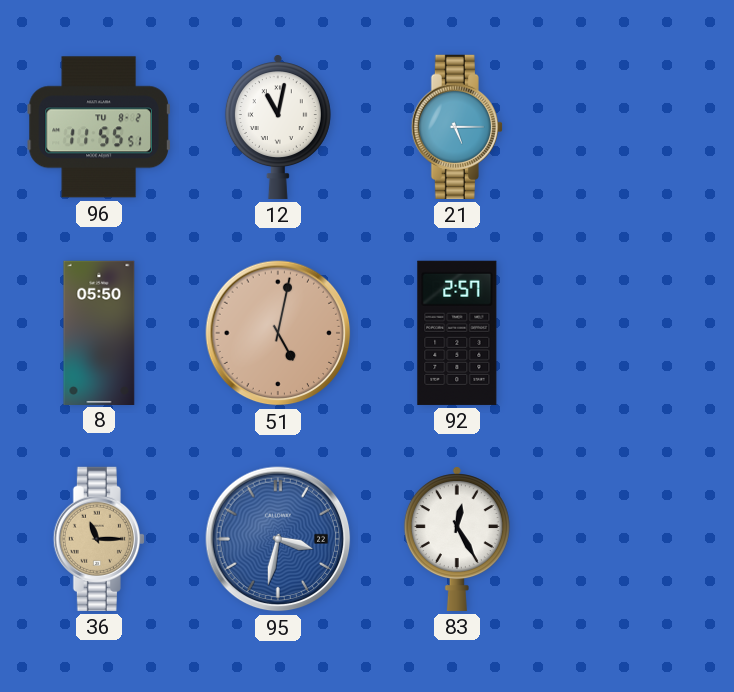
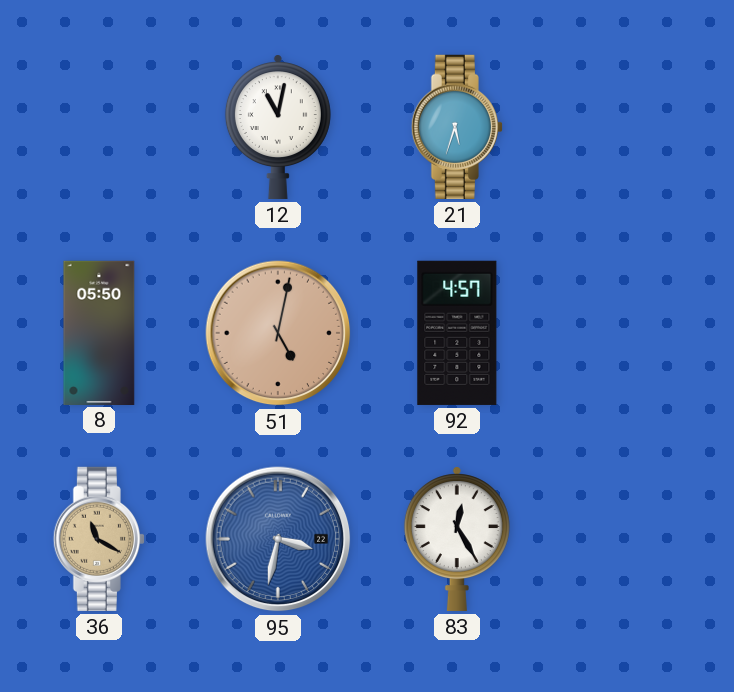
96: 11:55 -> none (99, 127)
21: 5:15 -> 5:33 (457, 127)
92: 2:57 -> 4:57 (457, 333)
36: 11:15 -> 11:20 (99, 539)
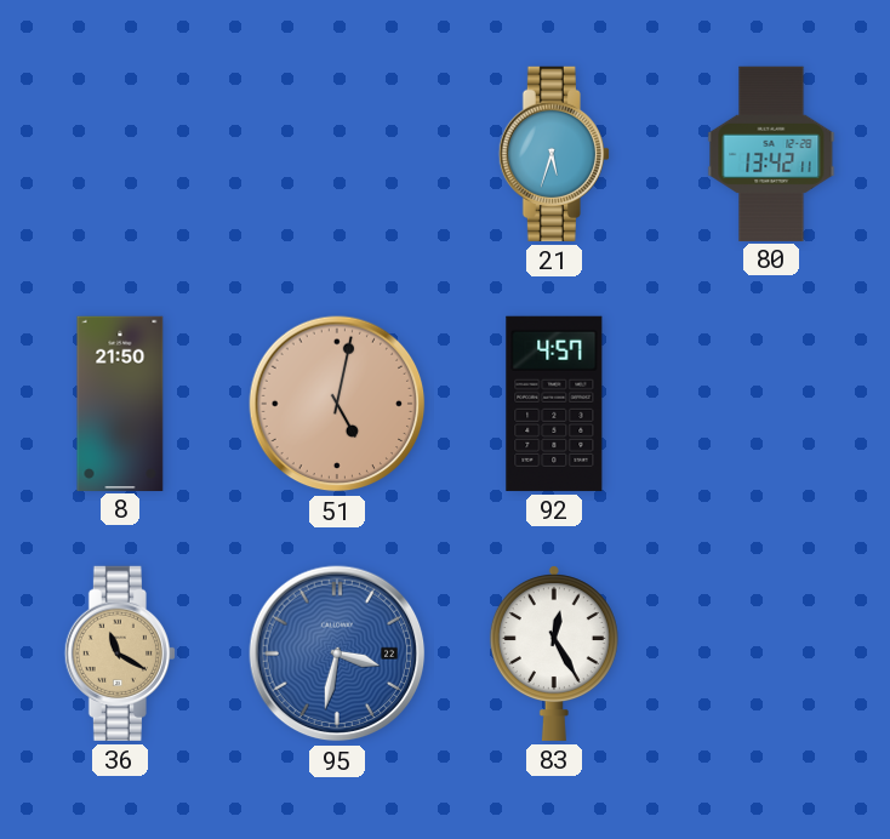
12: 11:02 -> none (278, 127)
80: none -> 13:42 (771, 153)
8: 05:50 -> 21:50 (120, 403)
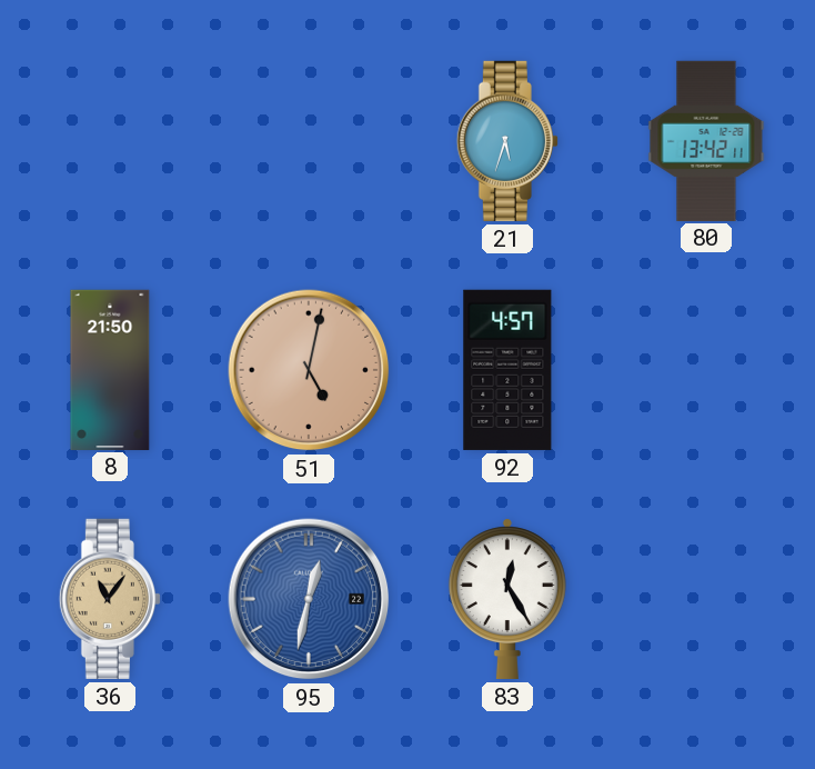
36: 11:20 -> 11:06 (110, 599)
95: 3:32 -> 12:32 (309, 599)
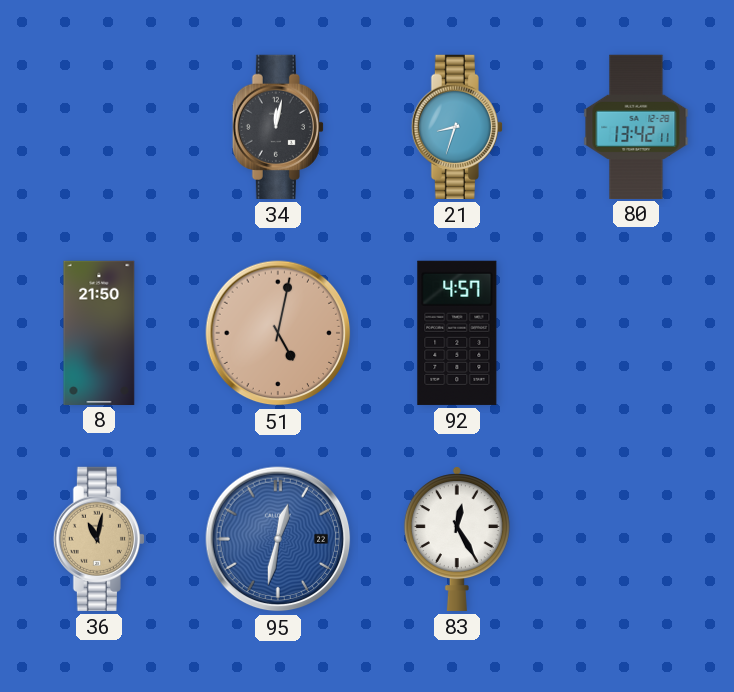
34: none -> 12:02 (278, 127)
21: 5:33 -> 8:33 (457, 127)
36: 11:06 -> 11:02 (99, 539)
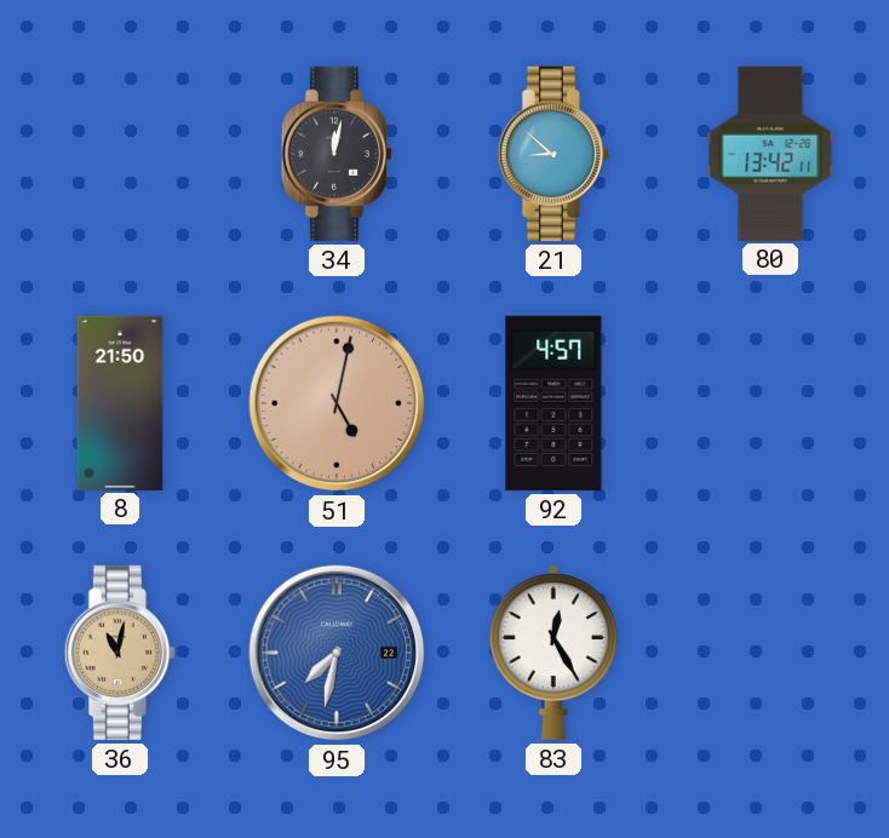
21: 8:33 -> 8:52 (554, 154)
95: 12:32 -> 7:32 (337, 653)
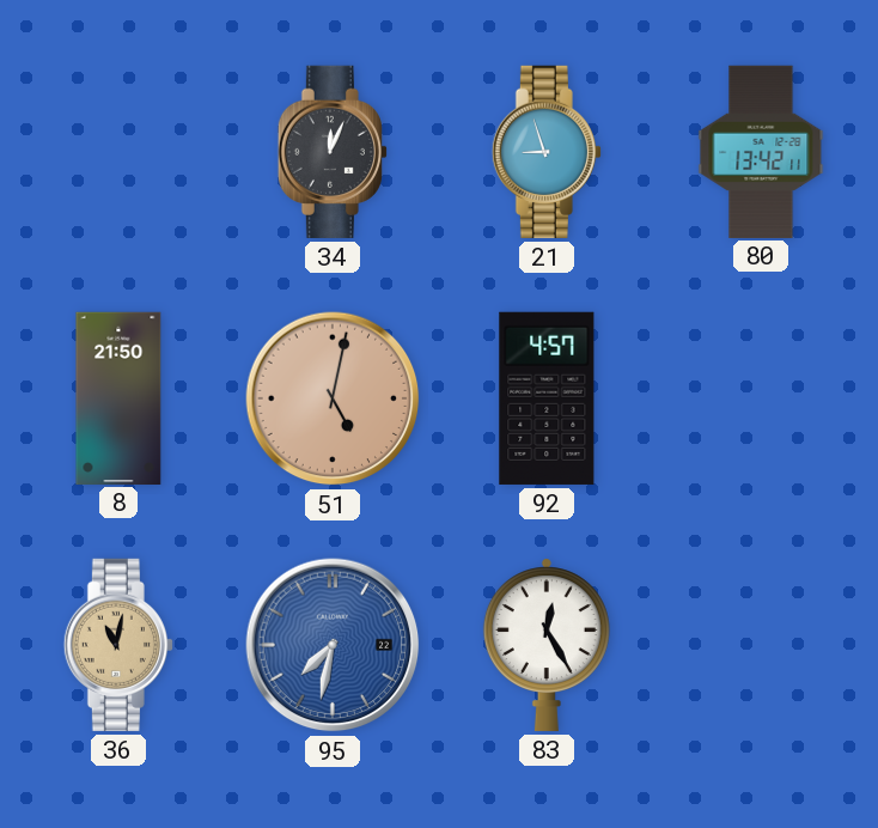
34: 12:02 -> 12:04 (333, 152)
21: 8:52 -> 8:57 (547, 152)
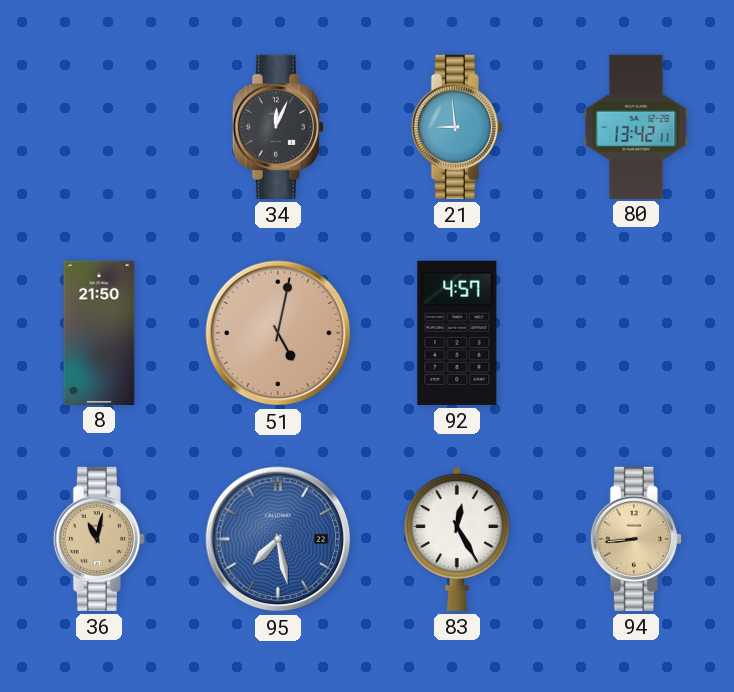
21: 8:57 -> 8:59 (457, 127)
95: 7:32 -> 7:28 (278, 539)
94: none -> 8:44 (636, 539)
